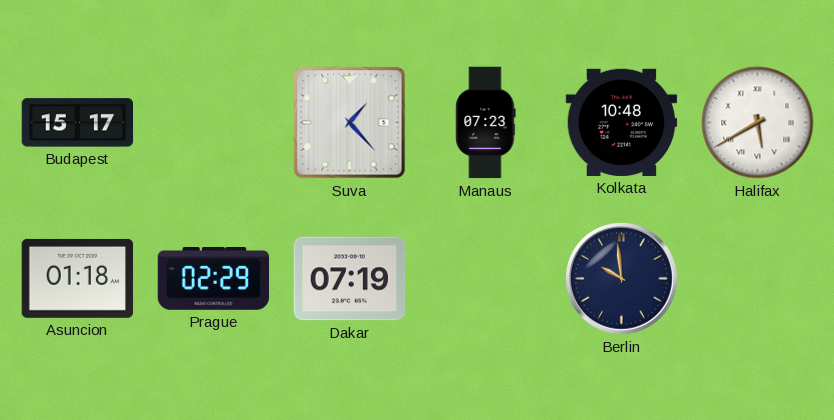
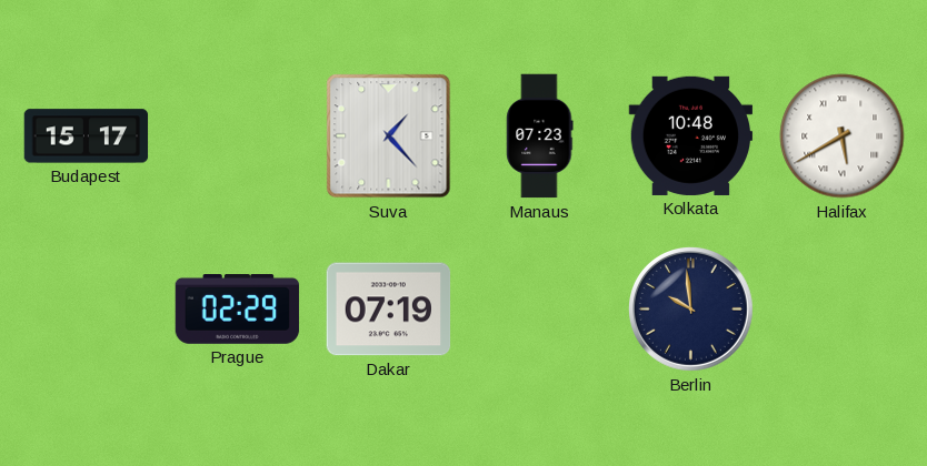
Asuncion: 01:18 -> none (78, 278)
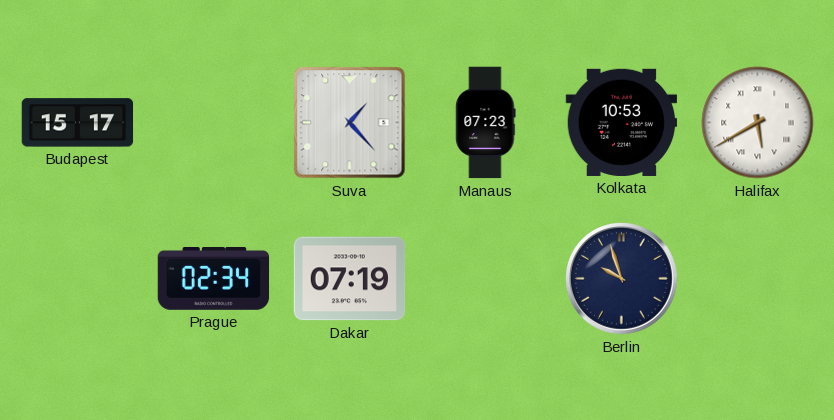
Kolkata: 10:48 -> 10:53 (622, 122)
Prague: 02:29 -> 02:34 (214, 279)
Berlin: 9:59 -> 9:57 (622, 279)
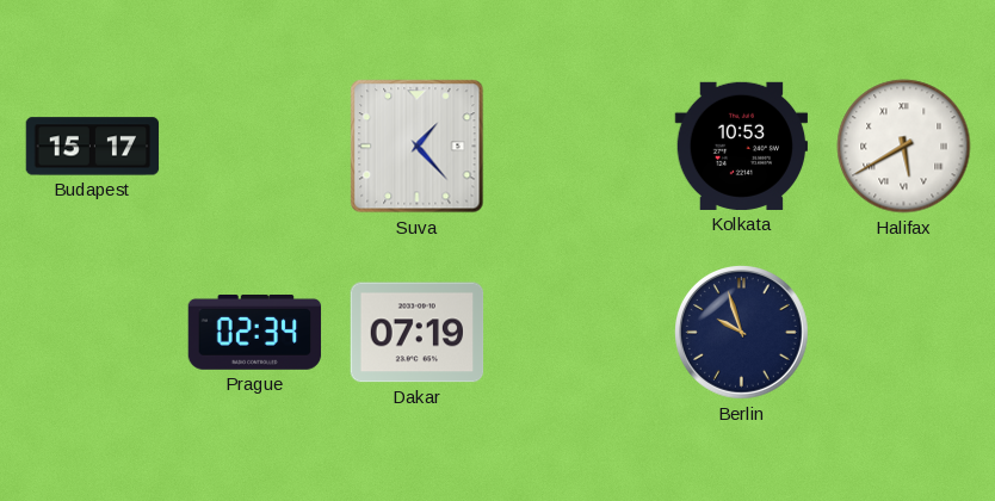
Manaus: 07:23 -> none (486, 123)
